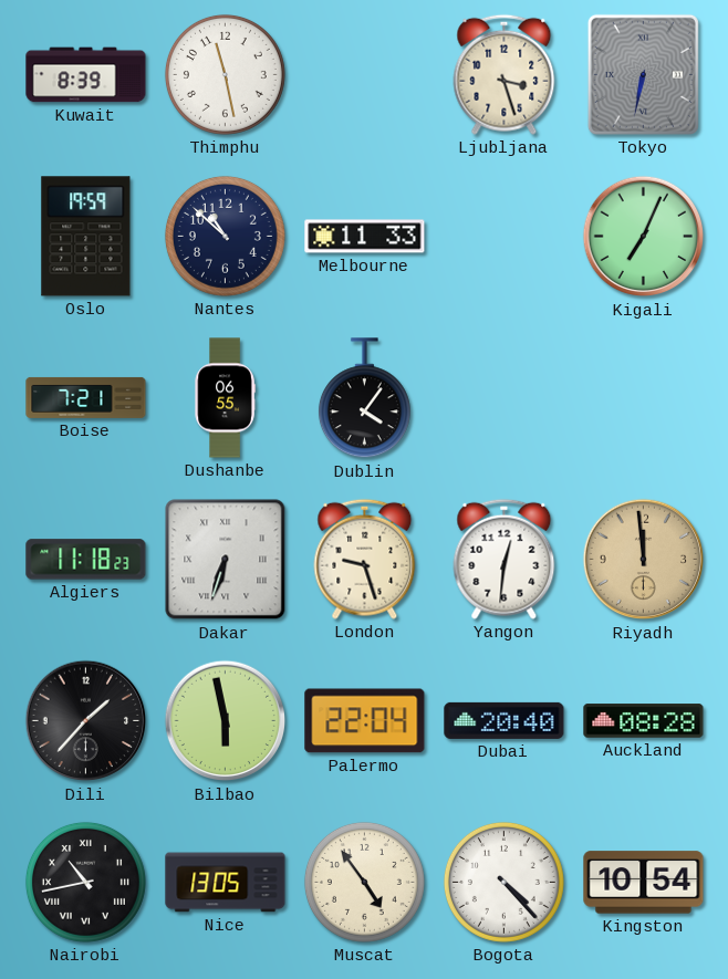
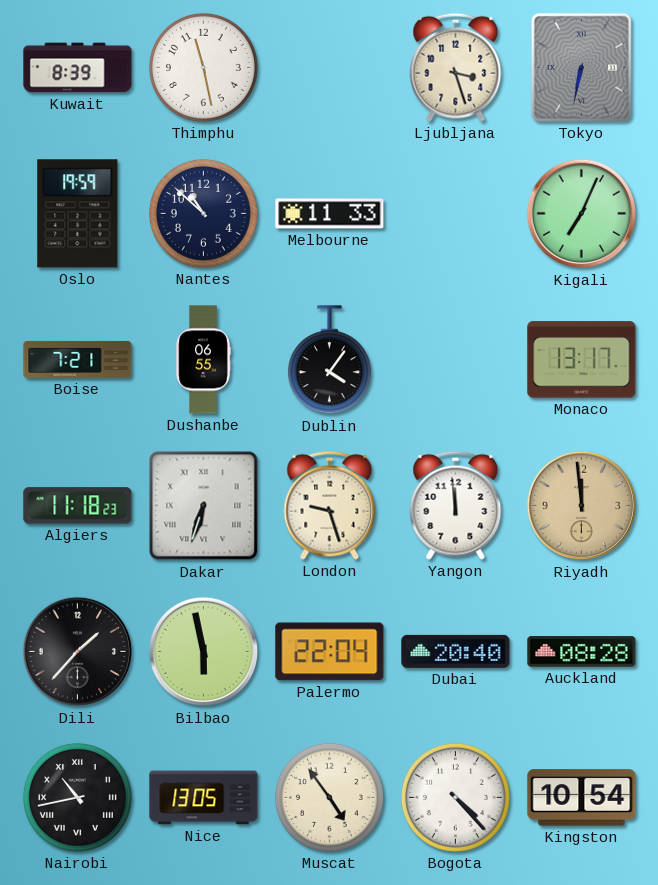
Monaco: none -> 13:17 (582, 360)
Yangon: 12:31 -> 11:59 (456, 505)
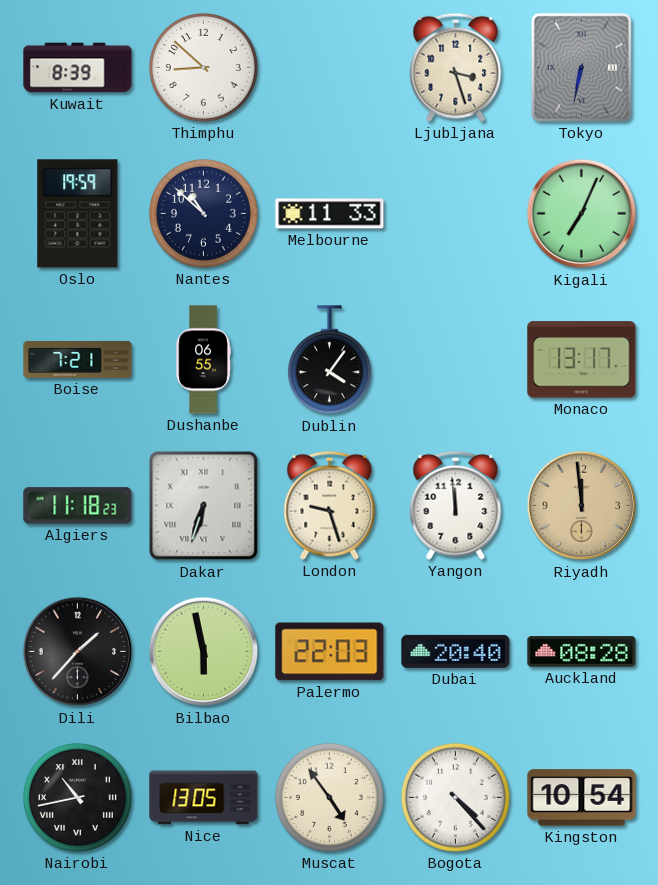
Thimphu: 11:28 -> 8:52 (203, 67)
Palermo: 22:04 -> 22:03 (330, 652)
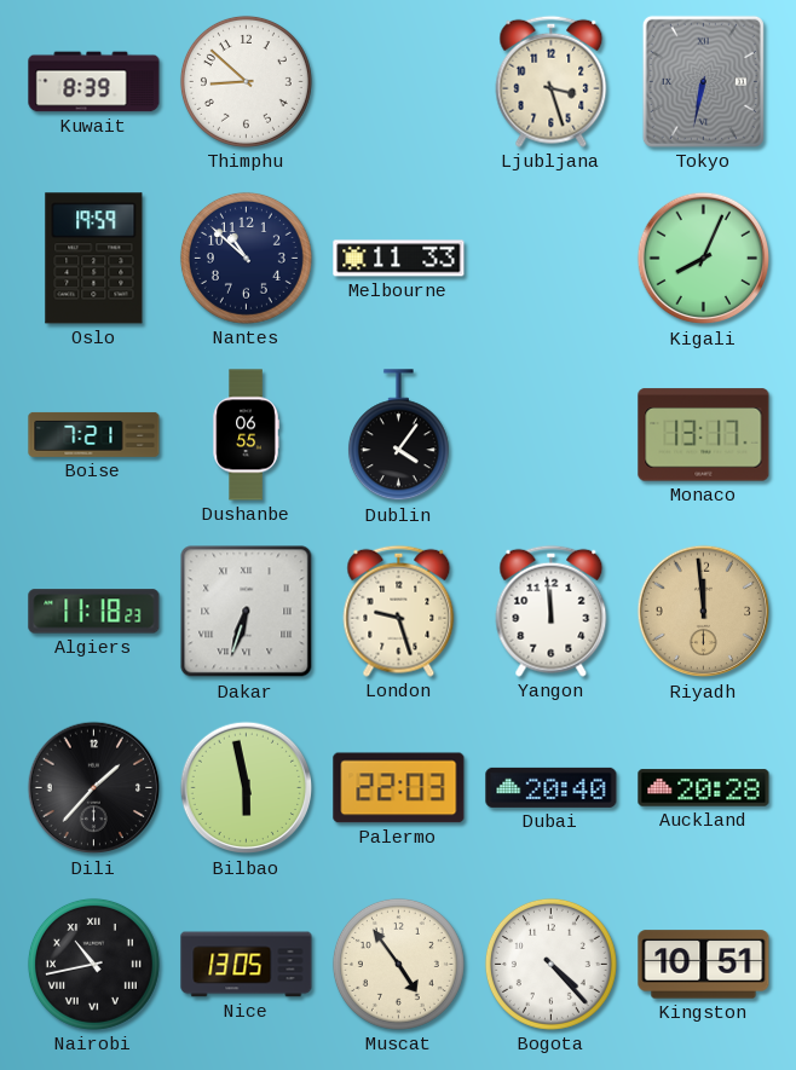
Kigali: 7:04 -> 8:04 (704, 259)
Auckland: 08:28 -> 20:28 (704, 788)
Kingston: 10:54 -> 10:51 (704, 965)
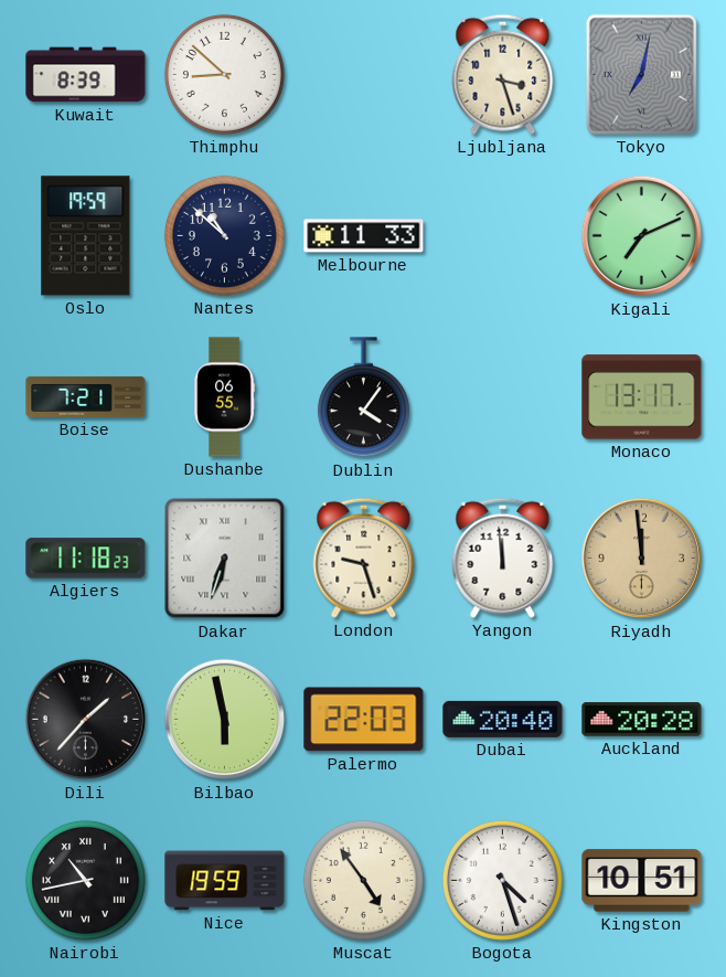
Tokyo: 6:32 -> 7:02 (641, 74)
Kigali: 8:04 -> 7:11 (642, 236)
Nice: 13:05 -> 19:59 (225, 881)
Bogota: 4:23 -> 4:27 (502, 880)
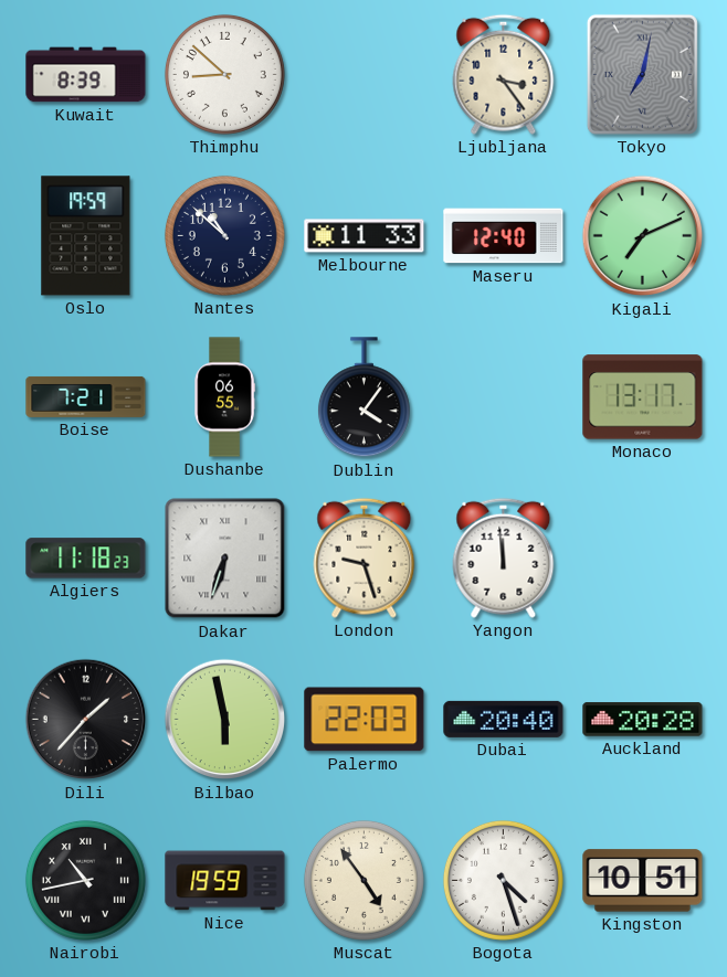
Ljubljana: 3:27 -> 3:24 (504, 74)
Maseru: none -> 12:40 (504, 236)
Riyadh: 11:59 -> none (642, 559)
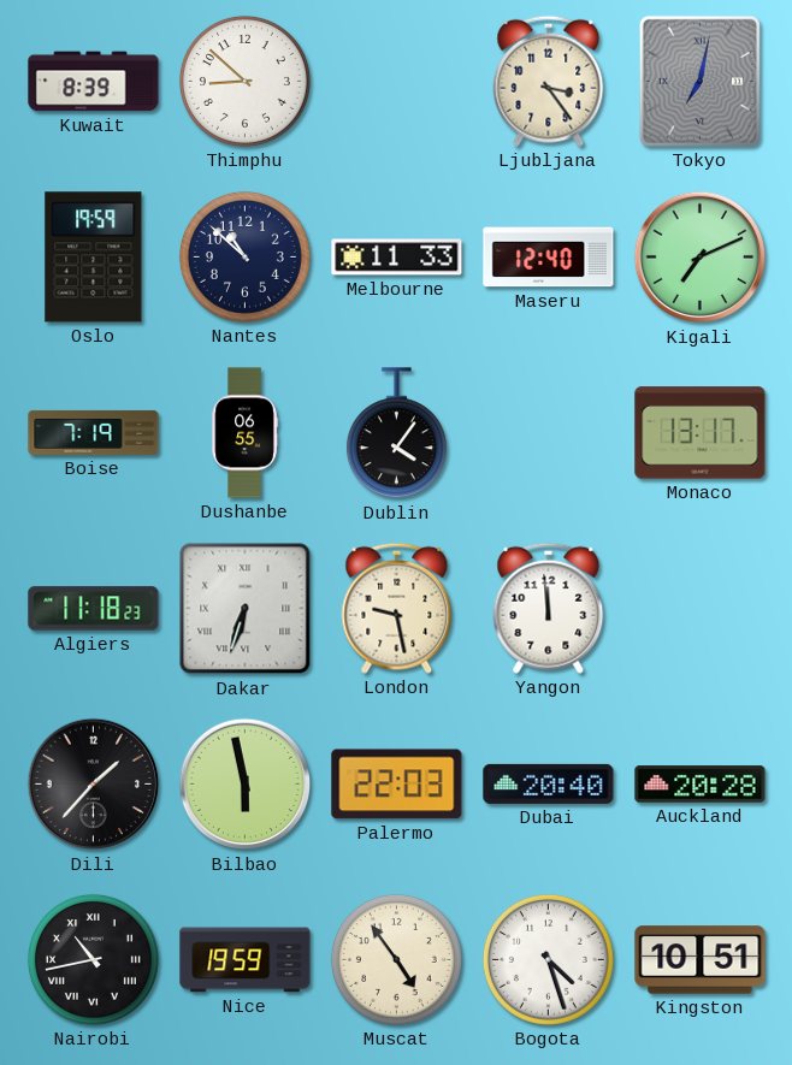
Boise: 7:21 -> 7:19 (94, 432)
London: 9:27 -> 9:28 (397, 608)
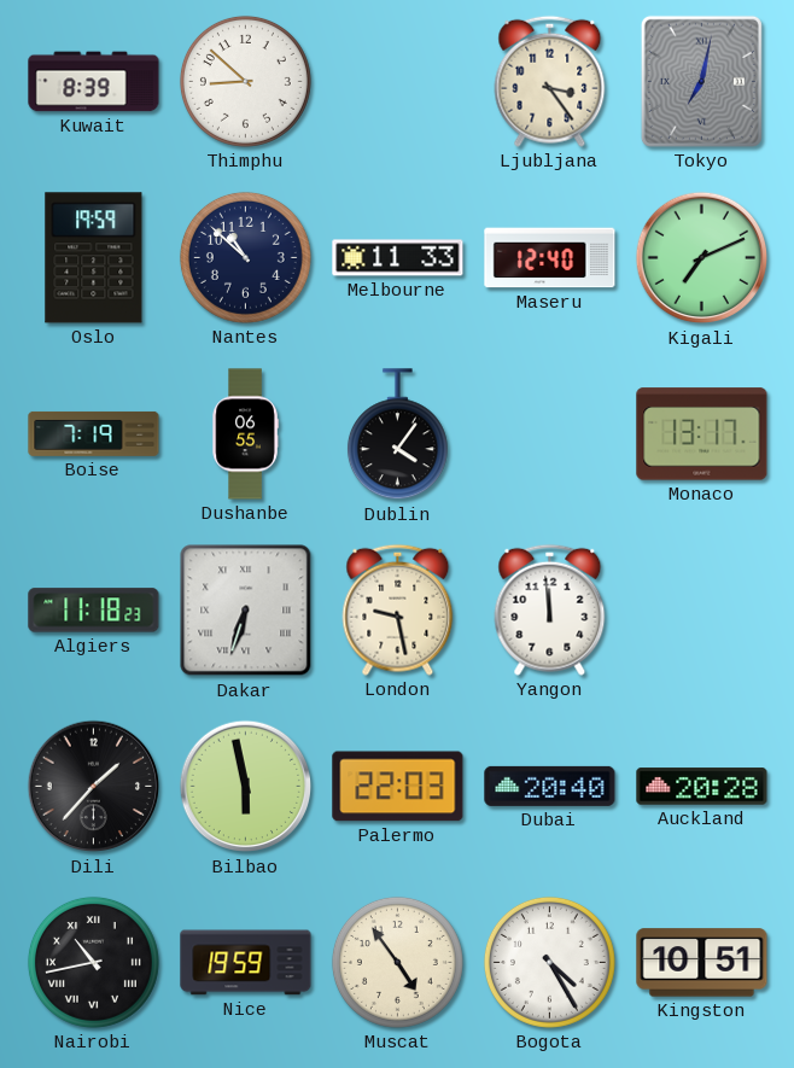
Bogota: 4:27 -> 4:25 (549, 962)
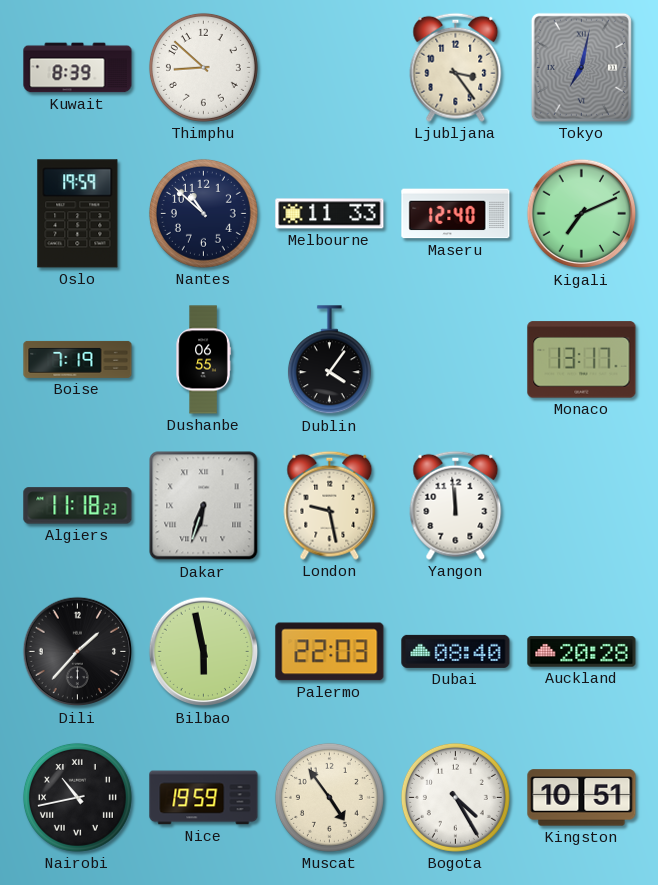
Dubai: 20:40 -> 08:40 (456, 651)
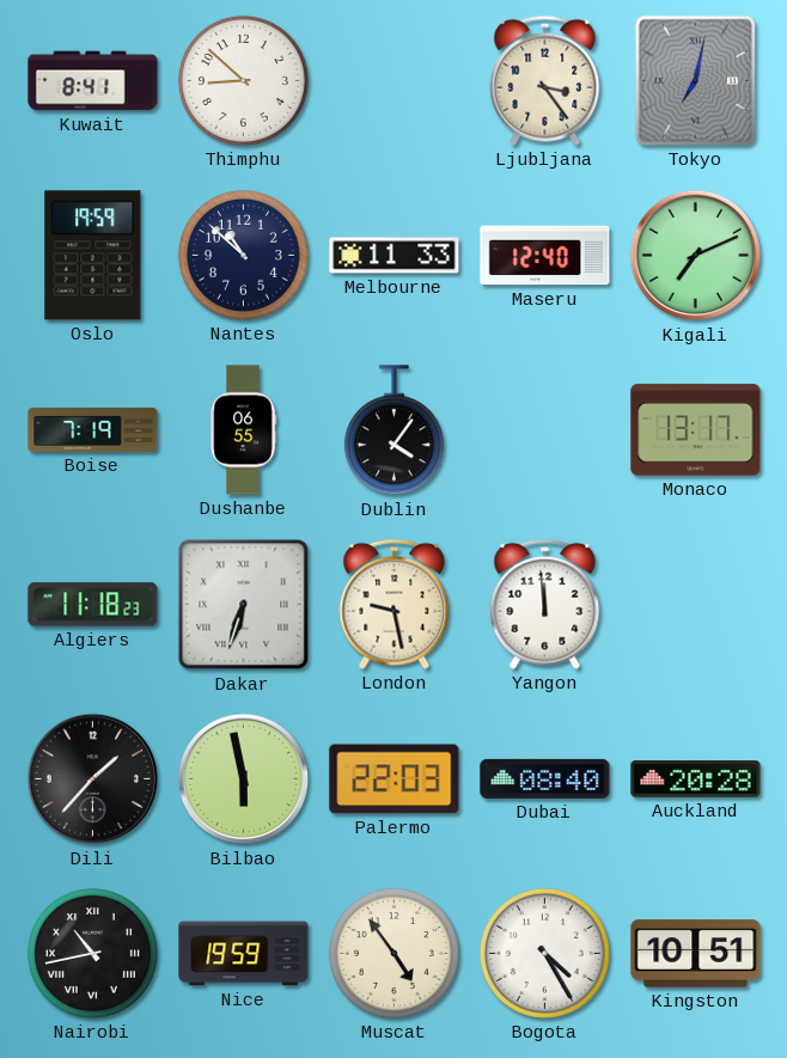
Kuwait: 8:39 -> 8:41 (93, 81)
